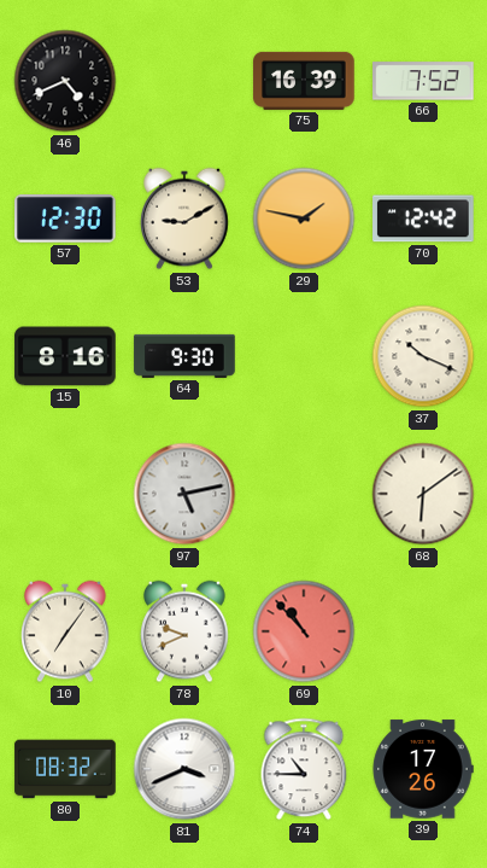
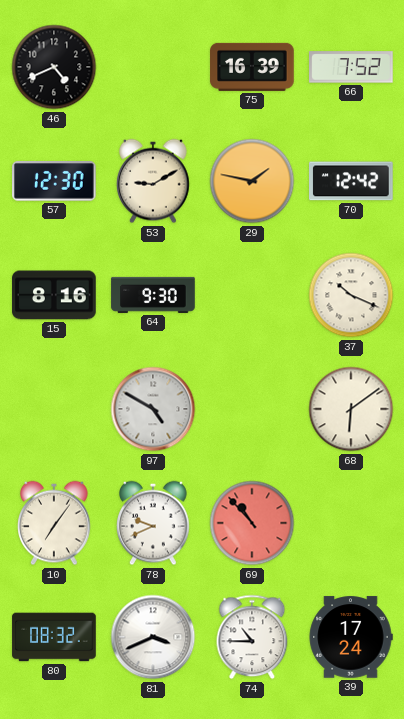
97: 5:13 -> 4:50 (153, 409)
39: 17:26 -> 17:24 (351, 637)
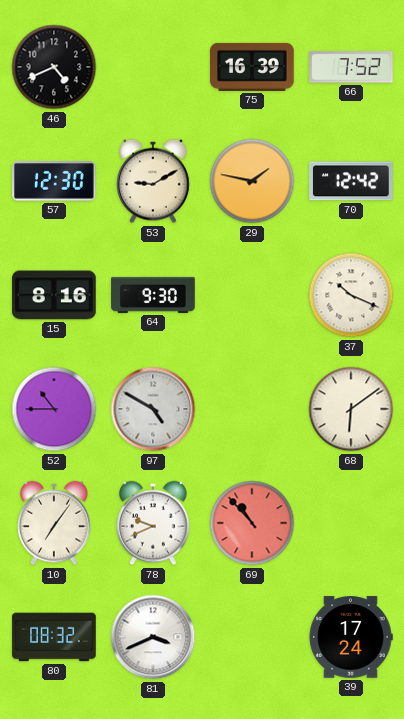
52: none -> 10:45 (54, 409)
74: 10:45 -> none (252, 637)
